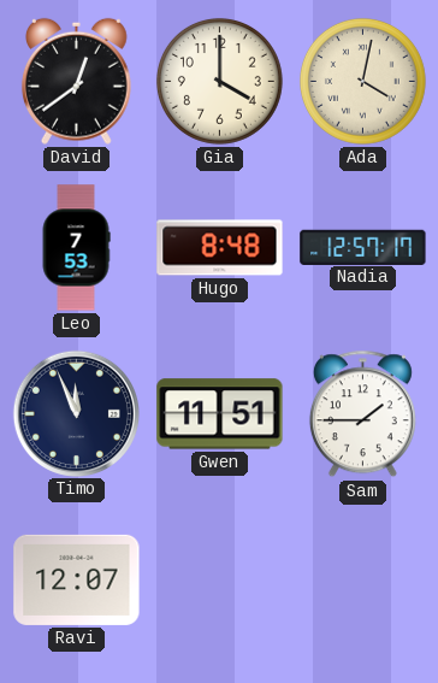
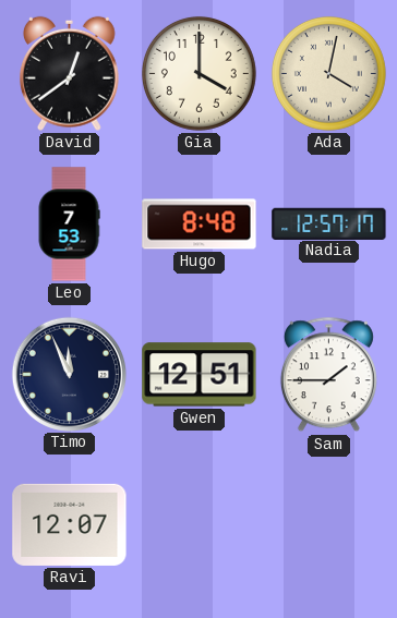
Gwen: 11:51 -> 12:51 (200, 375)
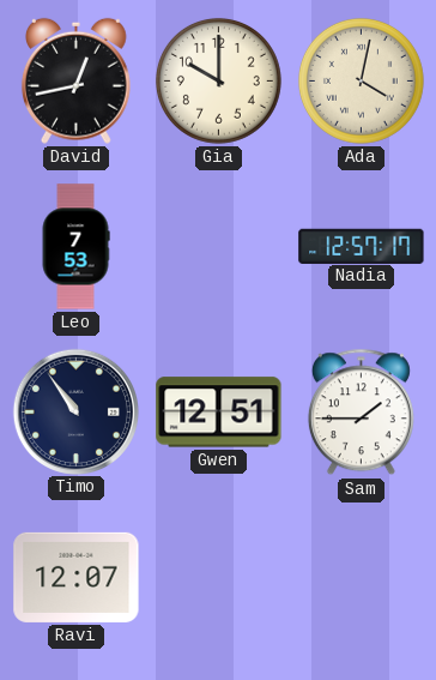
David: 12:39 -> 12:43 (75, 80)
Gia: 4:00 -> 10:00 (218, 80)
Hugo: 8:48 -> none (200, 225)
Timo: 11:56 -> 10:54 (75, 411)
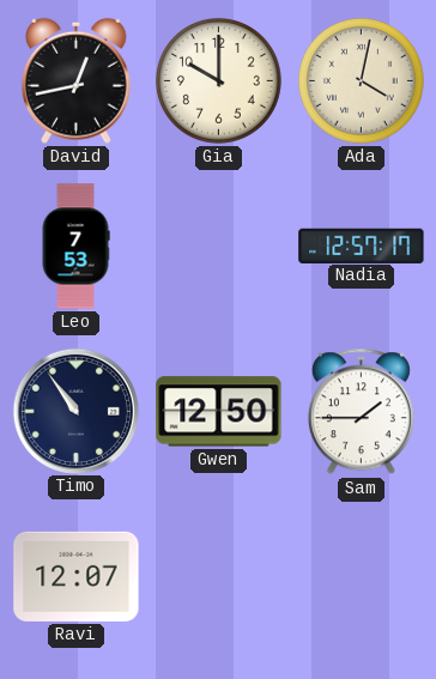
Gwen: 12:51 -> 12:50 (219, 412)
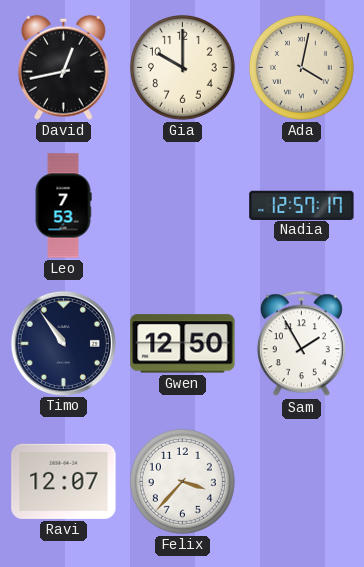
Sam: 1:45 -> 1:55 (301, 344)
Felix: none -> 3:37 (182, 481)
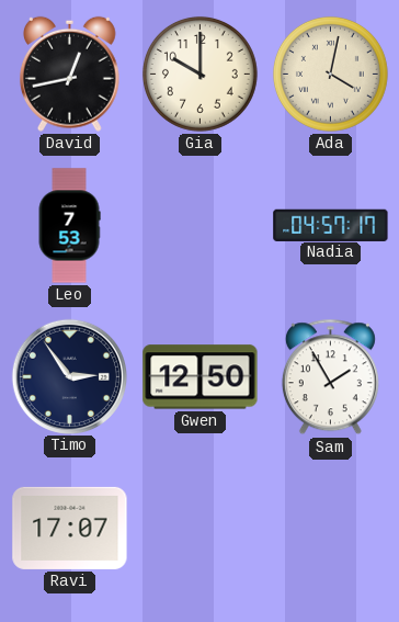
Nadia: 12:57 -> 04:57 (331, 225)
Timo: 10:54 -> 2:54 (69, 376)
Ravi: 12:07 -> 17:07 (70, 528)
Felix: 3:37 -> none (182, 481)
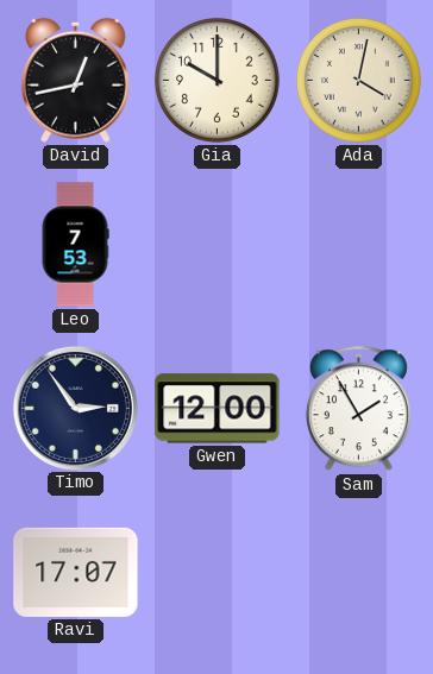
Nadia: 04:57 -> none (331, 225)
Gwen: 12:50 -> 12:00 (218, 409)
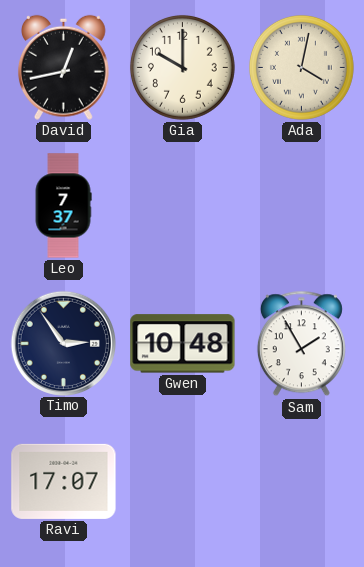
Leo: 7:53 -> 7:37 (63, 206)
Gwen: 12:00 -> 10:48 (183, 344)
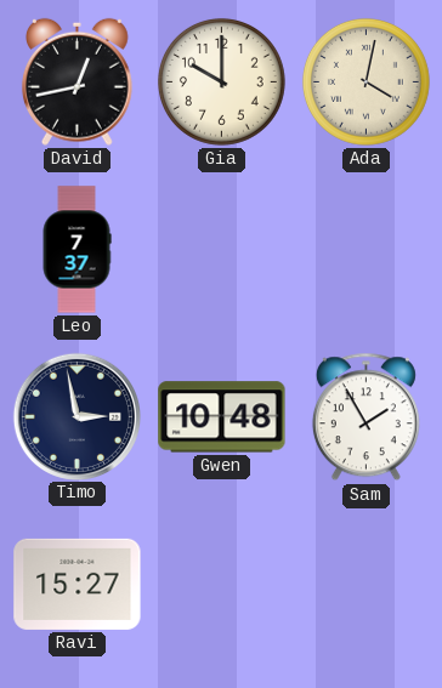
Timo: 2:54 -> 2:58 (76, 416)
Ravi: 17:07 -> 15:27 (78, 584)
